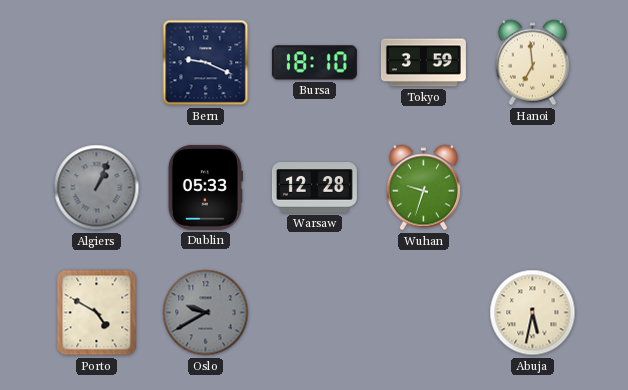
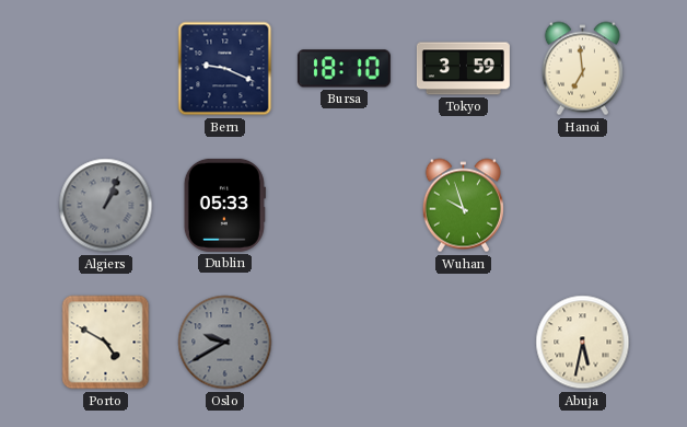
Warsaw: 12:28 -> none (314, 188)
Wuhan: 9:33 -> 9:57 (463, 206)
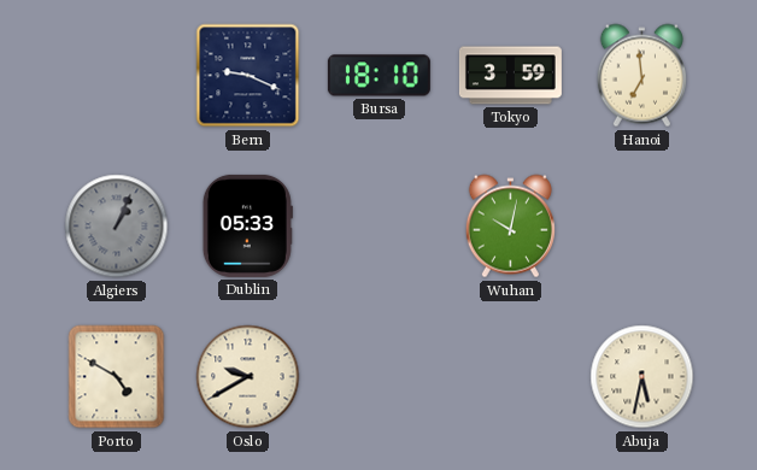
Wuhan: 9:57 -> 10:02 (510, 227)
Oslo dial: grey -> cream (248, 377)
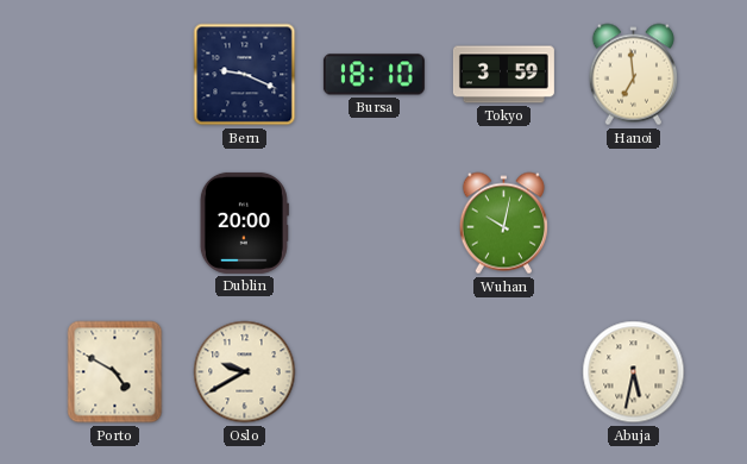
Algiers: 1:04 -> none (117, 227)
Dublin: 05:33 -> 20:00 (244, 222)
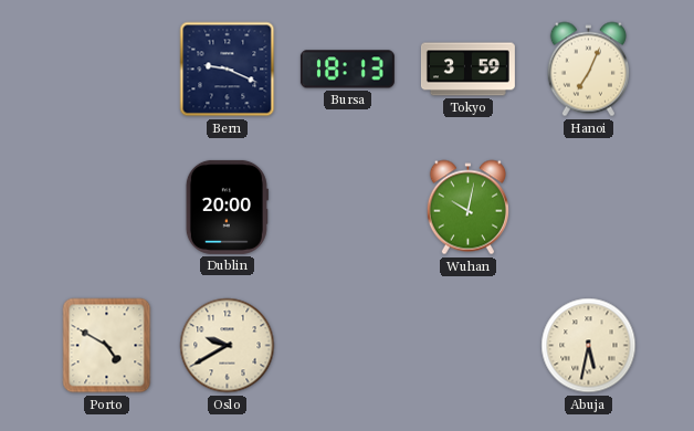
Bursa: 18:10 -> 18:13 (347, 70)
Hanoi: 6:59 -> 7:04 (588, 70)
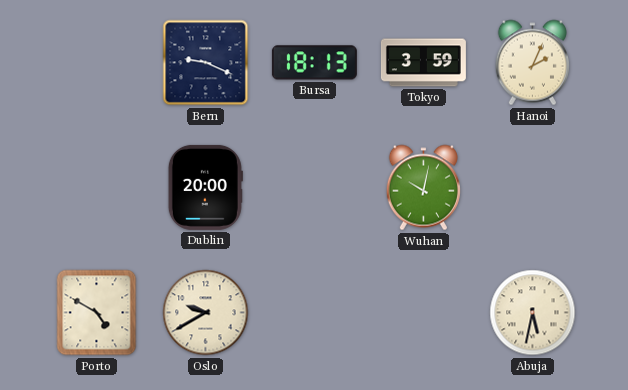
Hanoi: 7:04 -> 2:04 (532, 63)
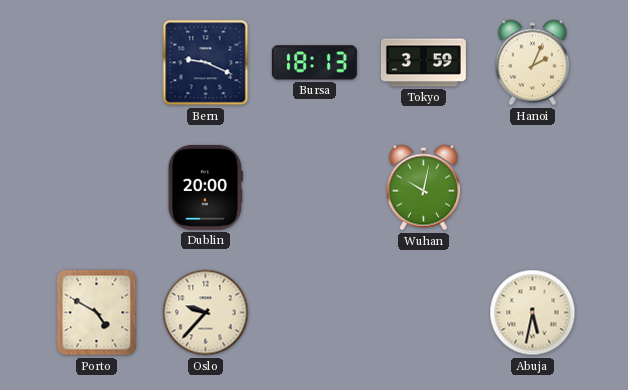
Oslo: 9:40 -> 9:37 (206, 313)
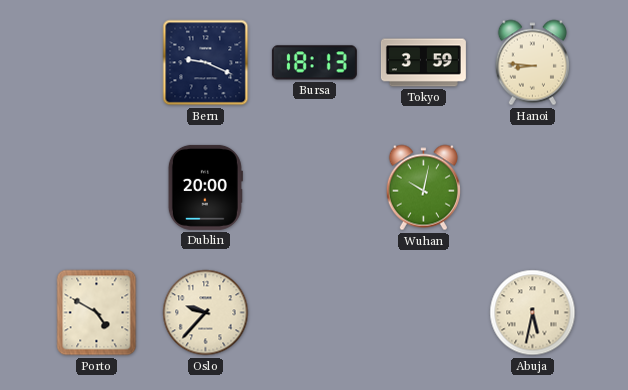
Hanoi: 2:04 -> 8:46 (532, 63)
